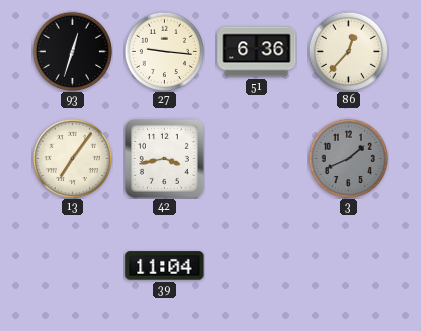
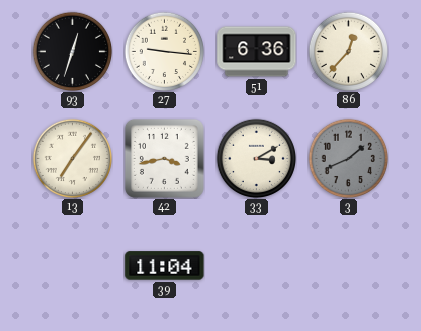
33: none -> 3:10 (256, 158)
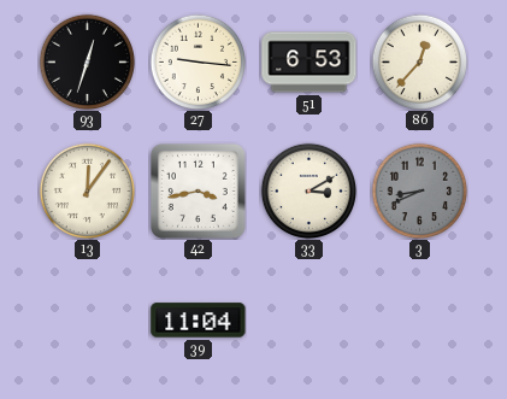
51: 6:36 -> 6:53 (309, 63)
13: 7:06 -> 12:06 (87, 190)
3: 1:41 -> 8:41 (419, 190)
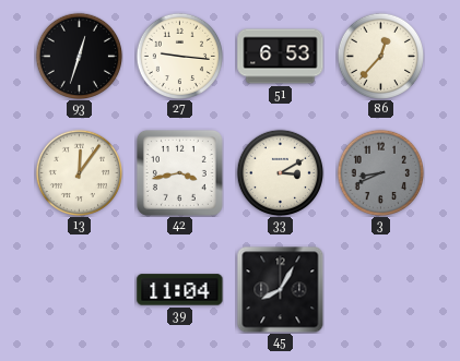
45: none -> 8:05 (280, 289)
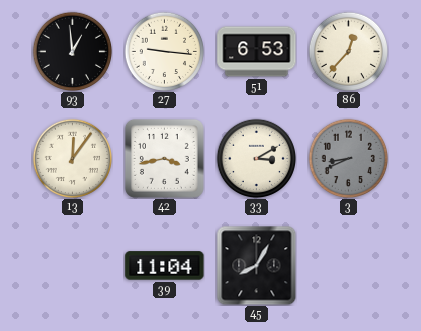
93: 12:33 -> 12:59 (72, 51)
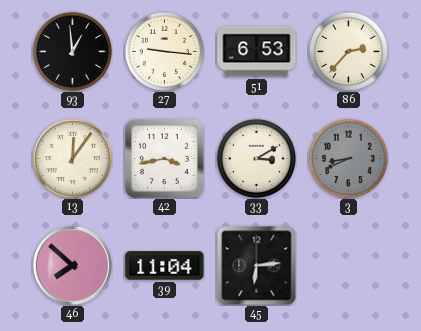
86: 12:37 -> 2:37 (348, 51)
46: none -> 7:52 (72, 265)
45: 8:05 -> 6:14 (256, 265)
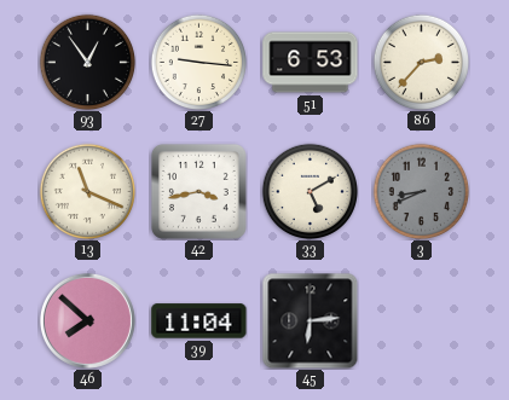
93: 12:59 -> 12:54 (87, 62)
13: 12:06 -> 11:19 (87, 191)
33: 3:10 -> 5:10 (310, 191)
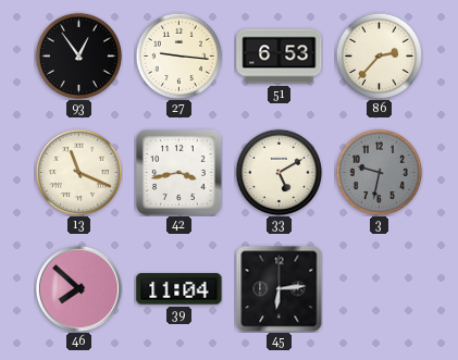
3: 8:41 -> 9:32 (379, 172)
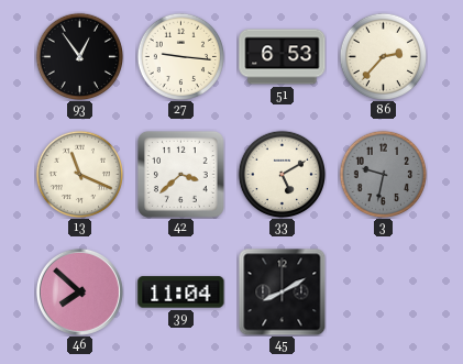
42: 3:43 -> 3:38 (180, 174)
45: 6:14 -> 8:10 (282, 291)
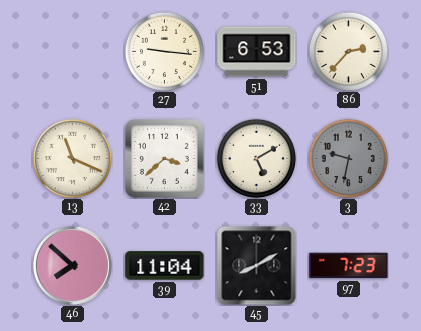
93: 12:54 -> none (79, 56)
97: none -> 7:23 (349, 266)
